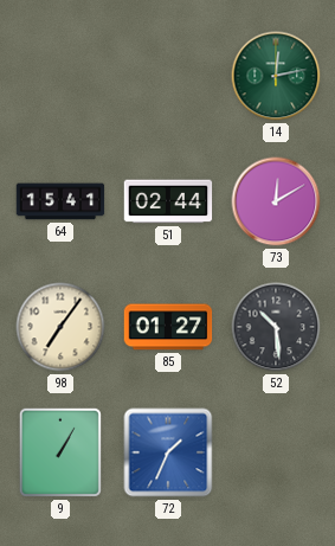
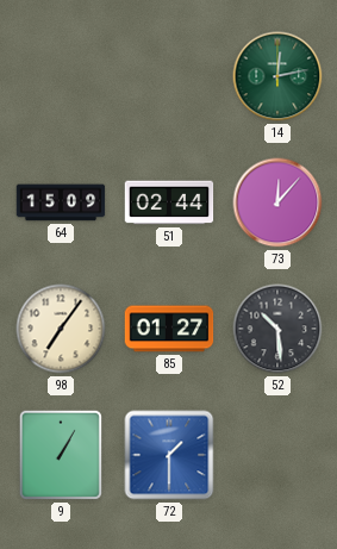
64: 15:41 -> 15:09 (61, 202)
73: 12:10 -> 12:07 (277, 202)
72: 1:34 -> 1:30 (169, 455)
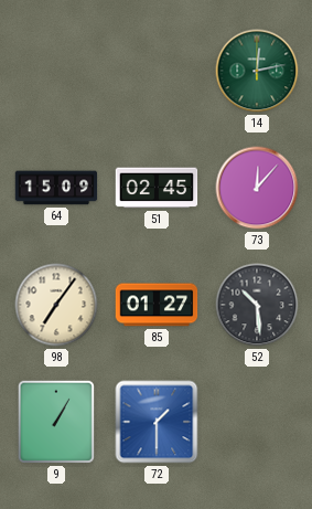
51: 02:44 -> 02:45 (157, 188)
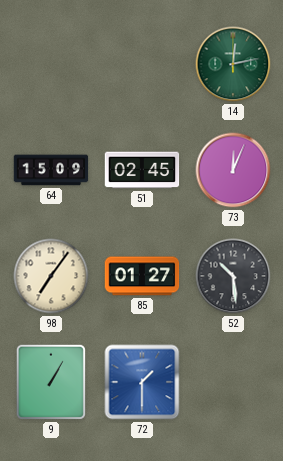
73: 12:07 -> 12:04 (233, 170)
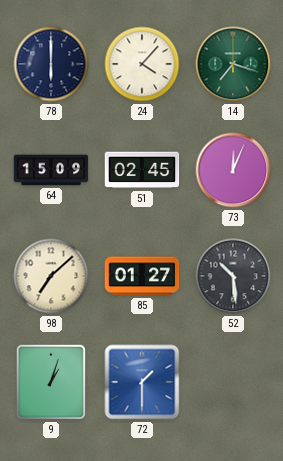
78: none -> 6:00 (51, 64)
24: none -> 4:07 (142, 64)
14: 12:13 -> 7:18 (233, 64)
98: 7:06 -> 7:08 (51, 276)
9: 1:05 -> 1:03 (51, 382)
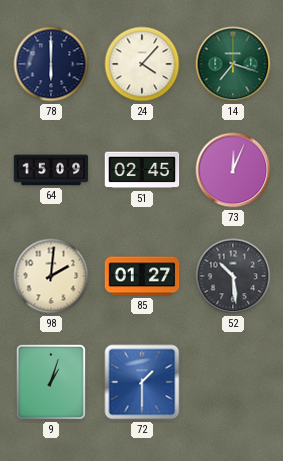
98: 7:08 -> 2:01 (51, 276)
